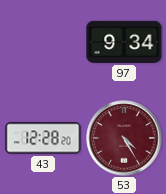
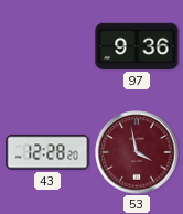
97: 9:34 -> 9:36 (137, 46)
53: 4:25 -> 3:58 (137, 152)
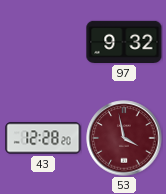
97: 9:36 -> 9:32 (124, 42)
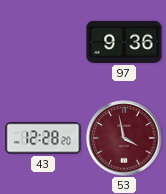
97: 9:32 -> 9:36 (124, 42)
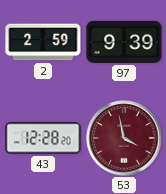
2: none -> 2:59 (43, 42)
97: 9:36 -> 9:39 (124, 42)
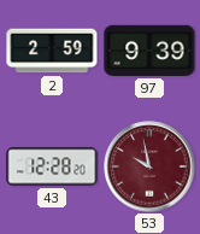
53: 3:58 -> 9:58 (149, 166)
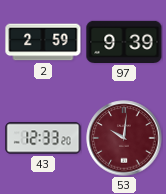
43: 12:28 -> 12:33 (43, 138)
53: 9:58 -> 10:01 (124, 138)
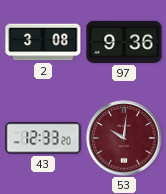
2: 2:59 -> 3:08 (43, 42)
97: 9:39 -> 9:36 (124, 42)
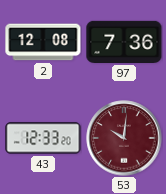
2: 3:08 -> 12:08 (43, 42)
97: 9:36 -> 7:36 (124, 42)
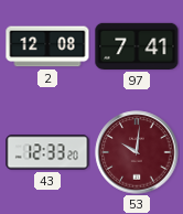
97: 7:36 -> 7:41 (137, 46)
